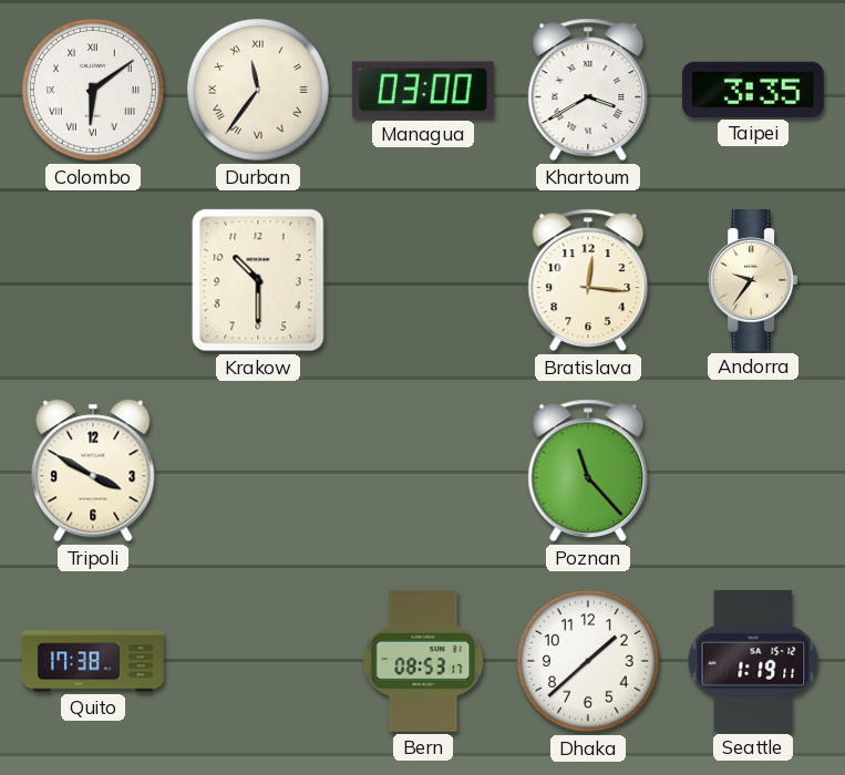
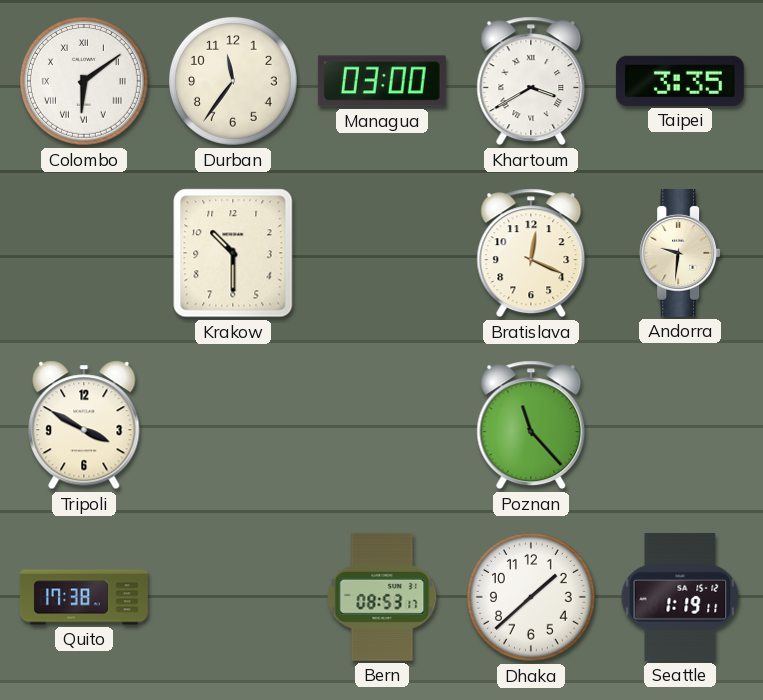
Durban numerals: Roman -> Arabic (233, 81)
Bratislava: 12:16 -> 12:19 (531, 253)
Andorra: 9:36 -> 9:31 (680, 253)
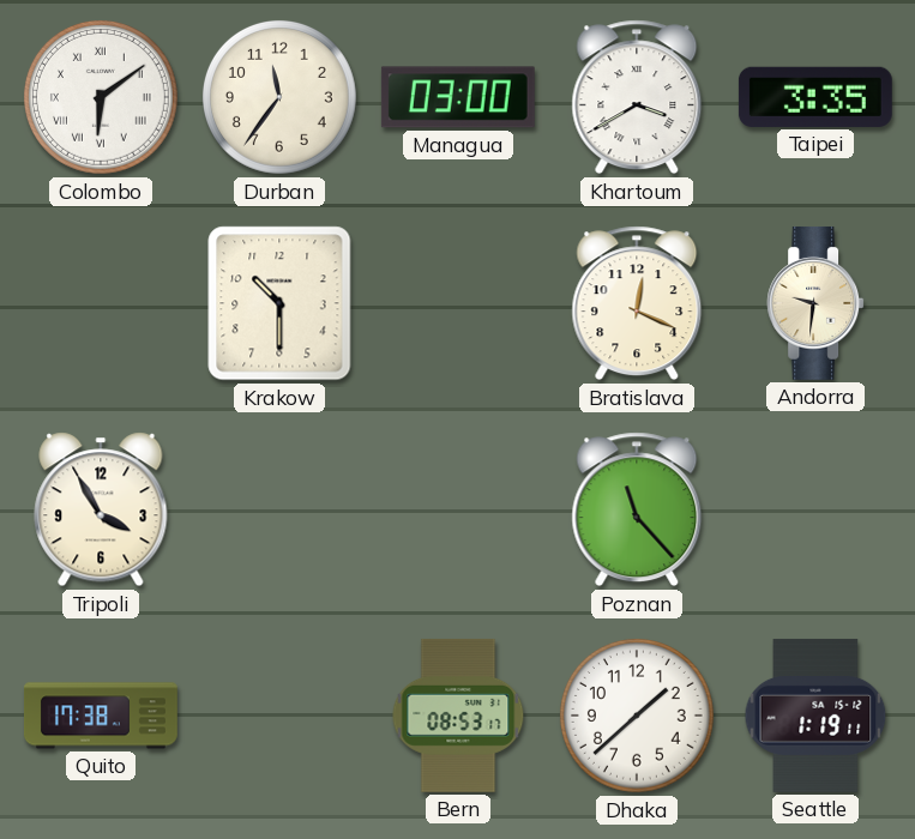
Tripoli: 3:50 -> 3:55 (101, 509)
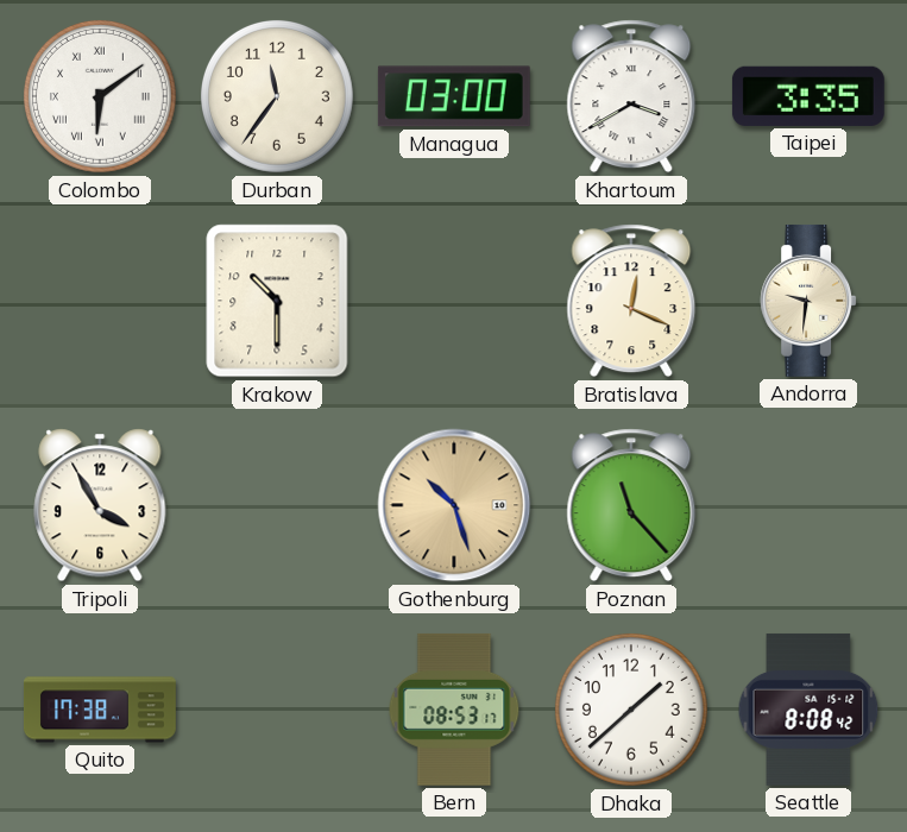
Gothenburg: none -> 10:27 (454, 505)
Seattle: 1:19 -> 8:08 (808, 710)
